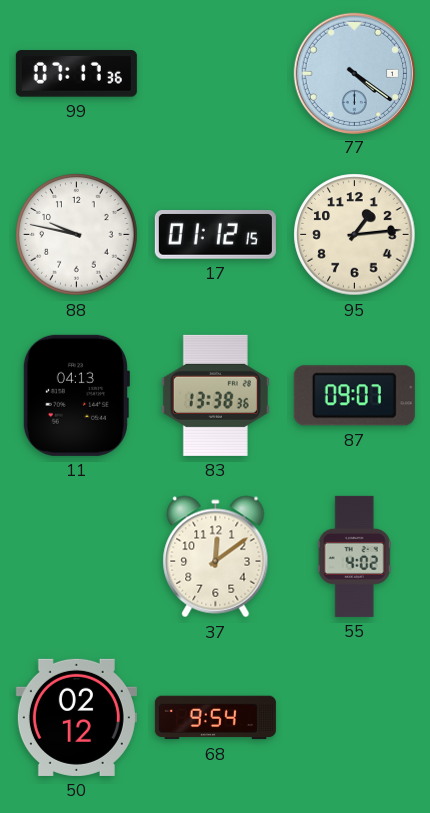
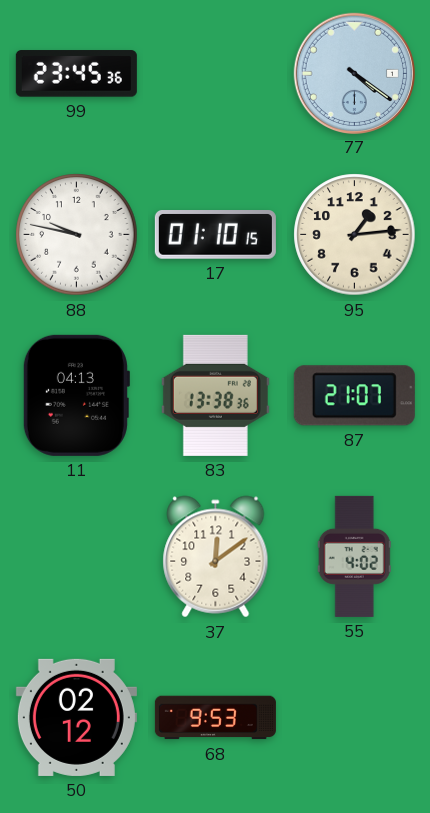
99: 07:17 -> 23:45 (76, 74)
17: 01:12 -> 01:10 (215, 235)
87: 09:07 -> 21:07 (354, 396)
68: 9:54 -> 9:53 (215, 718)
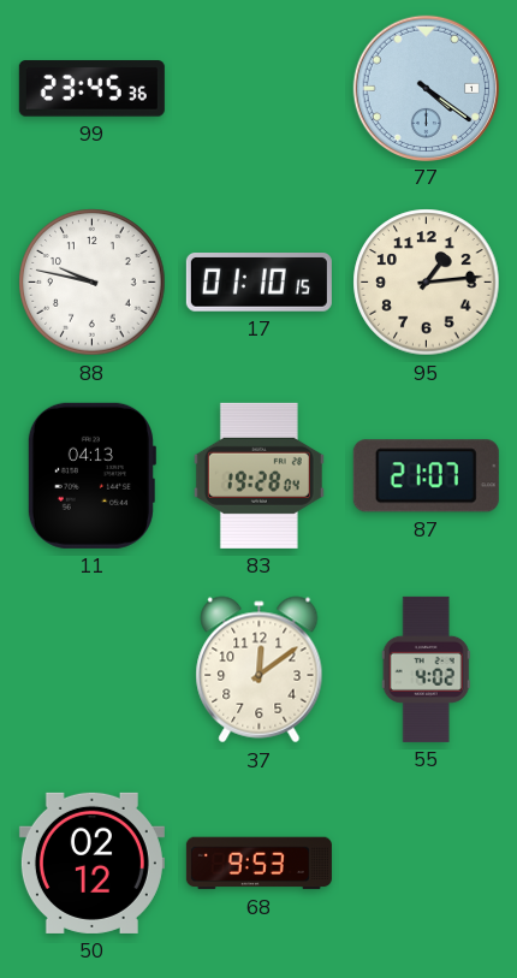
83: 13:38 -> 19:28 (258, 475)
